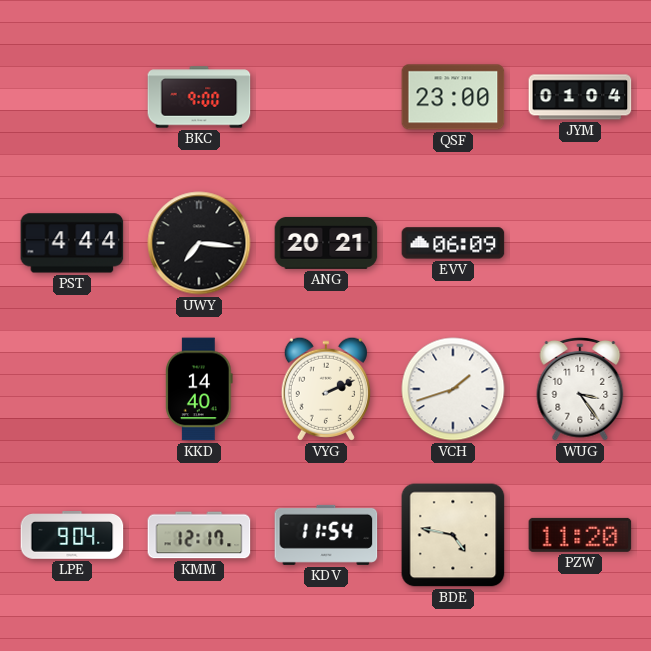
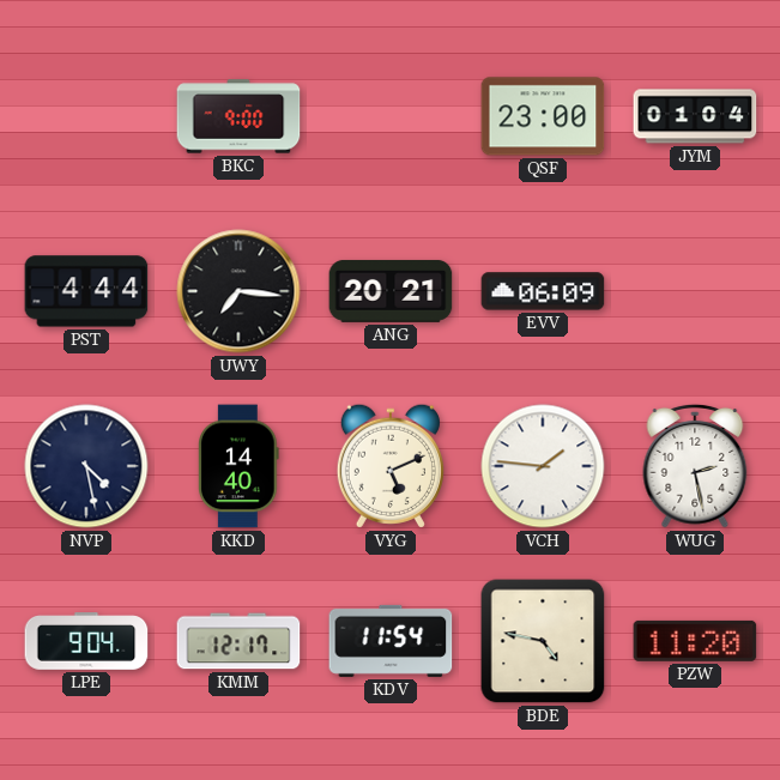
NVP: none -> 4:28 (86, 466)
VYG: 2:11 -> 5:11 (391, 466)
VCH: 1:42 -> 1:46 (543, 466)
WUG: 3:24 -> 2:28 (695, 467)
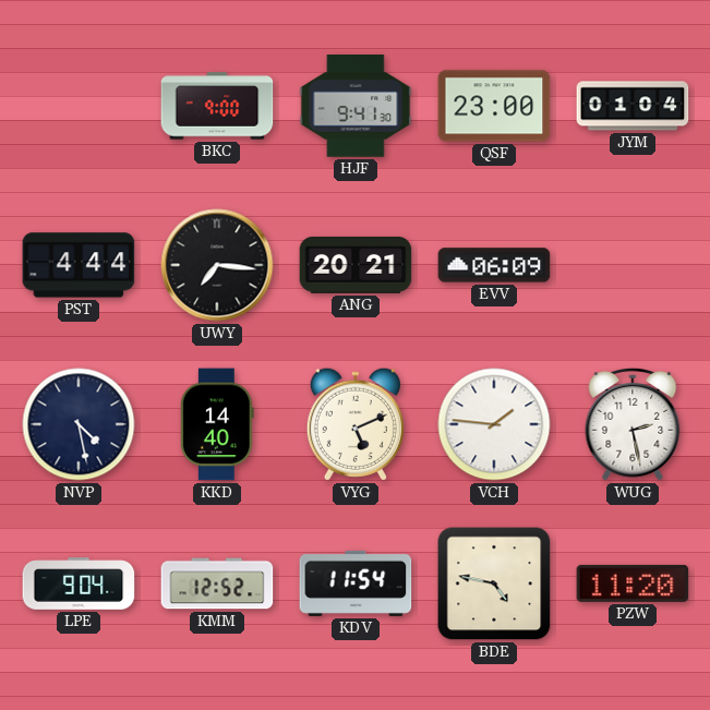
HJF: none -> 9:41 (356, 106)
KMM: 12:17 -> 12:52 (217, 583)
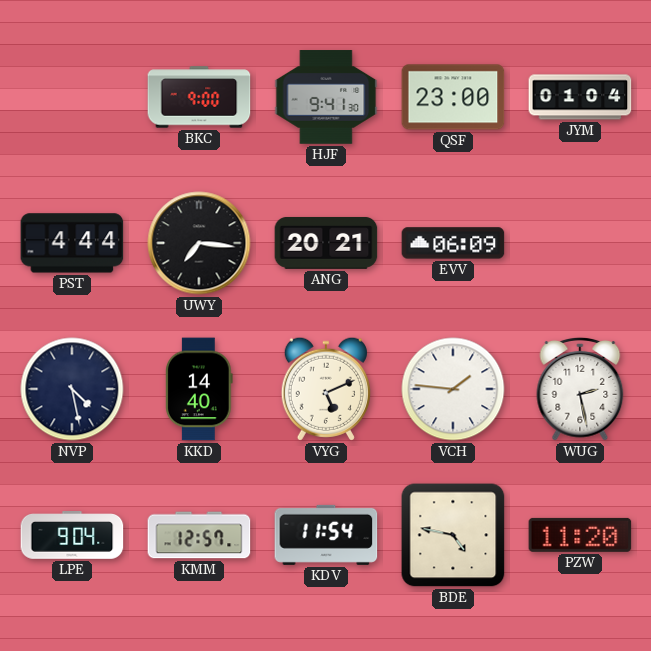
KMM: 12:52 -> 12:57 (199, 535)
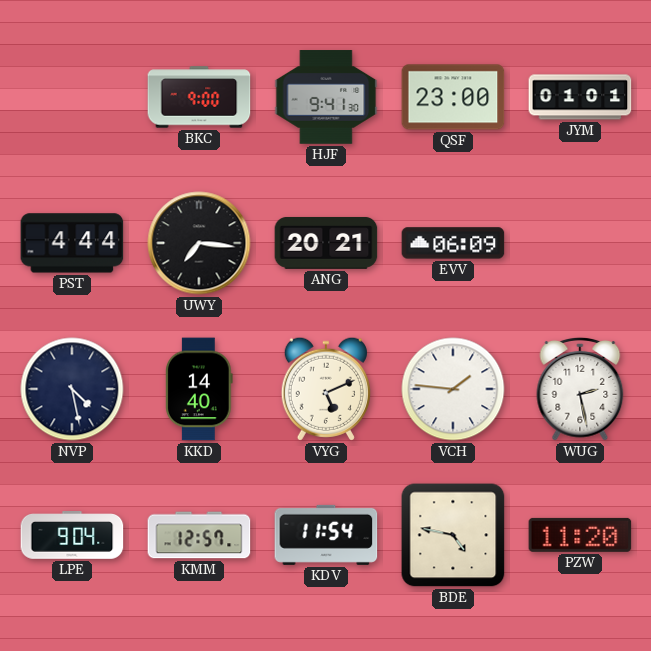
JYM: 01:04 -> 01:01 (580, 97)
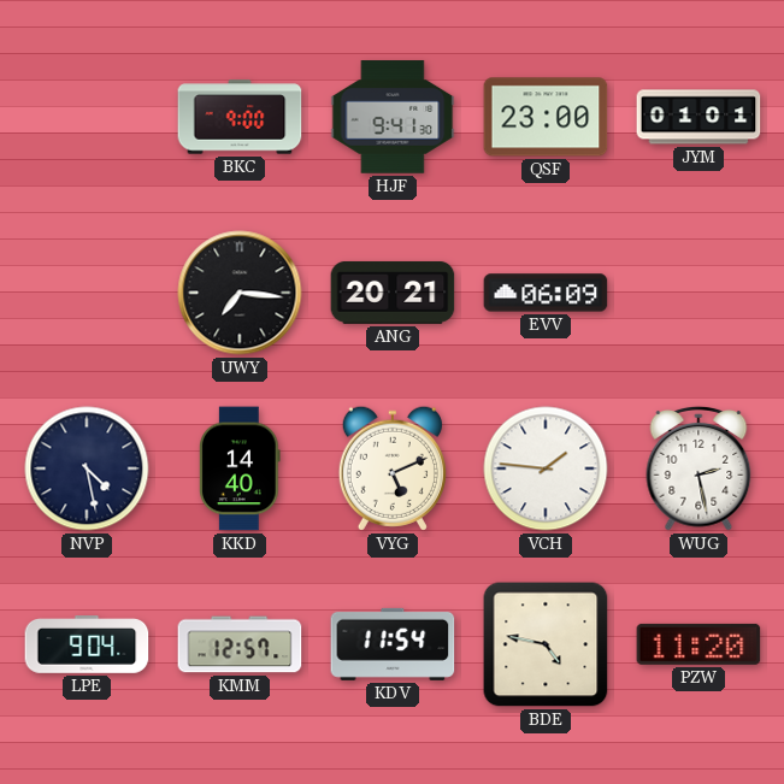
PST: 4:44 -> none (72, 243)
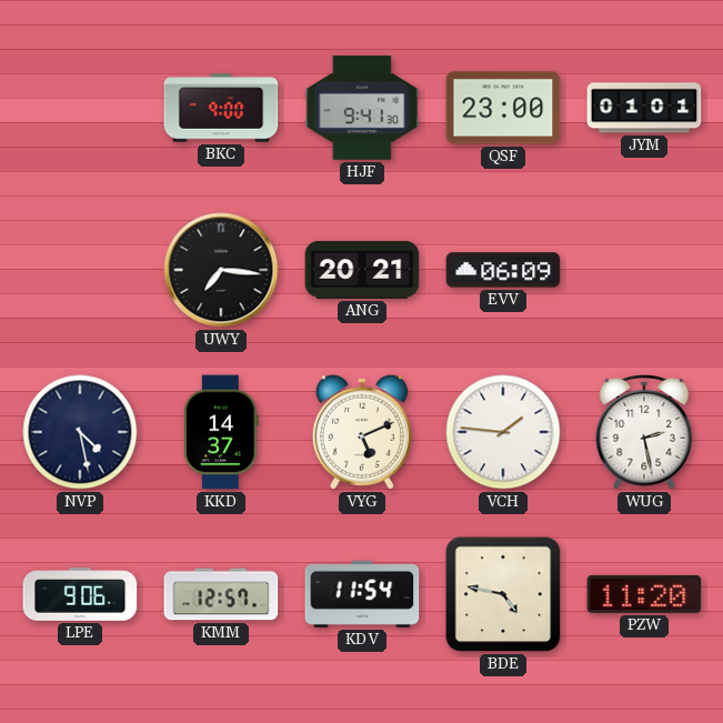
KKD: 14:40 -> 14:37 (222, 432)
LPE: 9:04 -> 9:06 (80, 595)
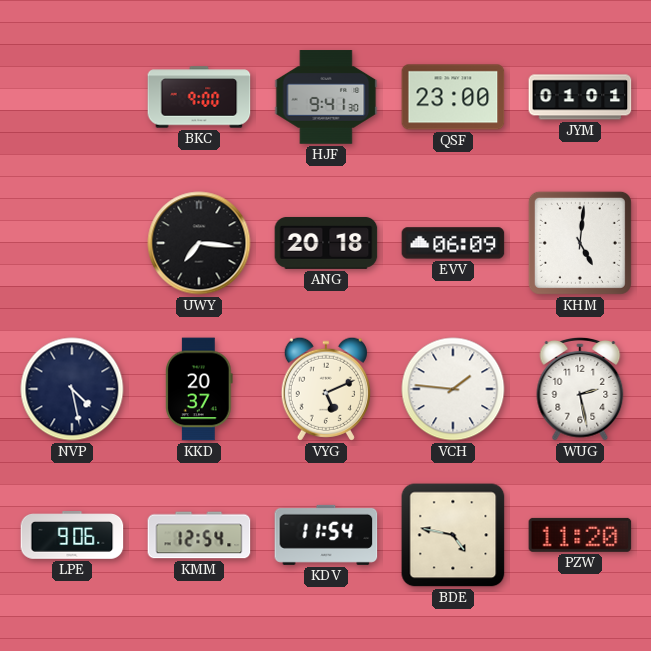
ANG: 20:21 -> 20:18 (326, 243)
KHM: none -> 5:01 (580, 243)
KKD: 14:37 -> 20:37 (200, 389)
KMM: 12:57 -> 12:54 (199, 535)
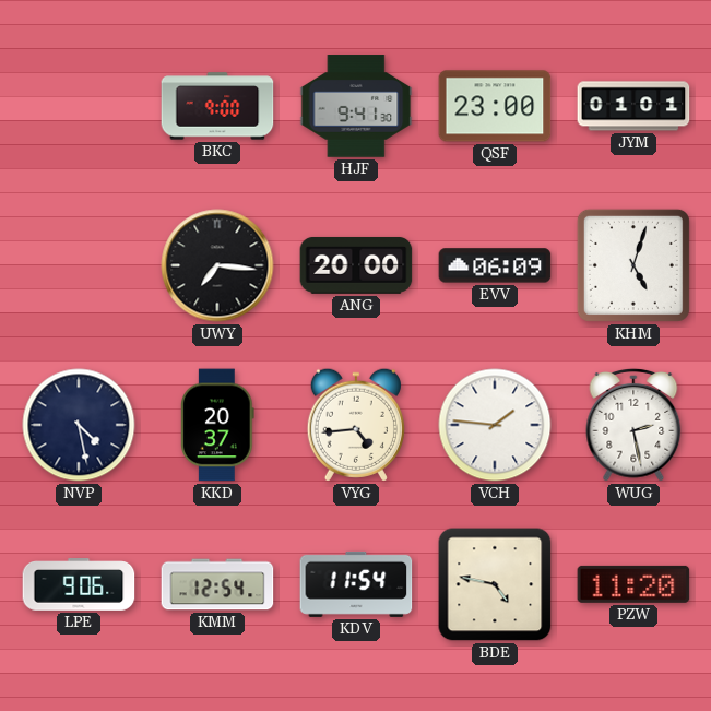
ANG: 20:18 -> 20:00 (356, 265)
KHM: 5:01 -> 5:03 (633, 265)
VYG: 5:11 -> 4:44 (356, 425)
